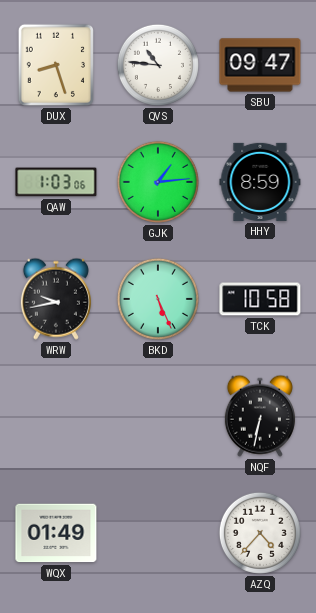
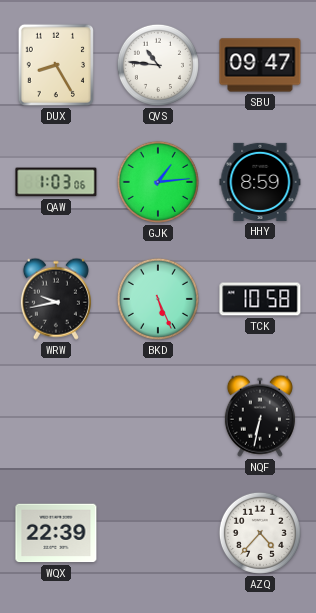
DUX: 8:27 -> 8:25 (56, 65)
WQX: 01:49 -> 22:39 (56, 533)
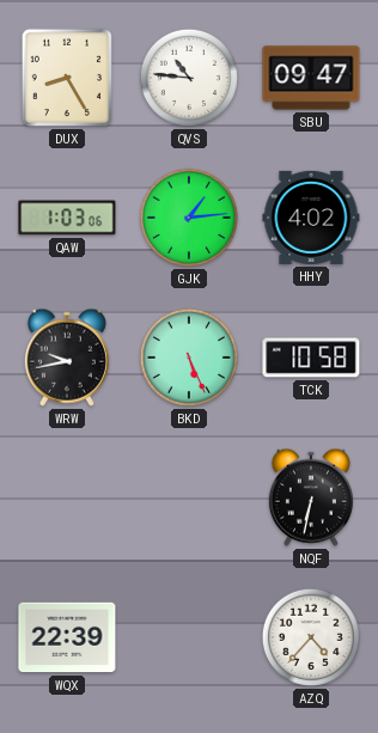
HHY: 8:59 -> 4:02 (311, 218)
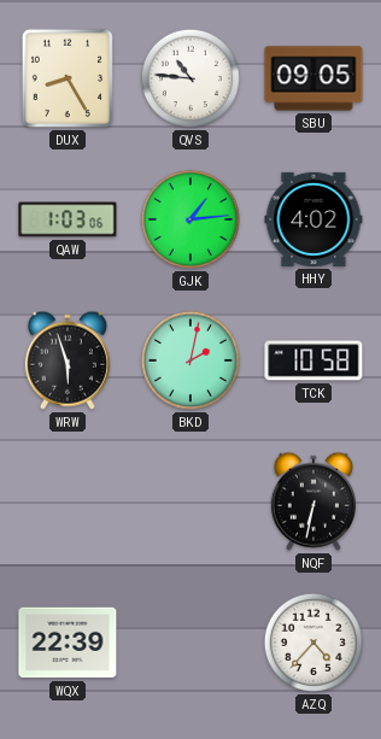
SBU: 09:47 -> 09:05 (313, 78)
WRW: 9:43 -> 5:57 (68, 360)
BKD: 5:26 -> 2:02 (190, 360)
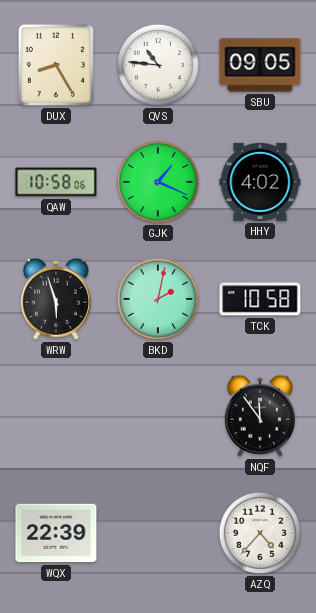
QAW: 1:03 -> 10:58 (56, 182)
GJK: 1:14 -> 1:19 (158, 182)
NQF: 6:32 -> 11:54 (260, 416)
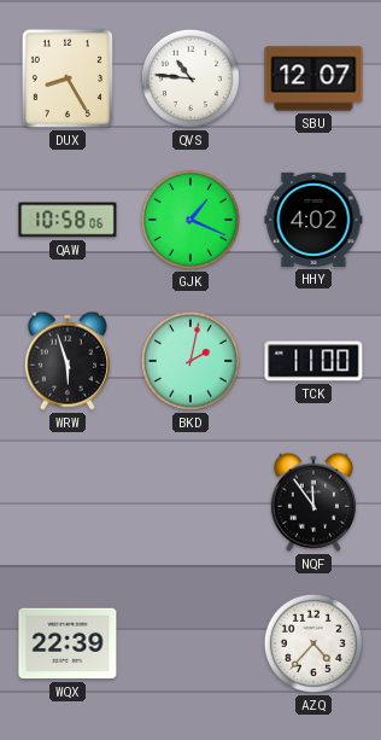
SBU: 09:05 -> 12:07 (313, 78)
TCK: 10:58 -> 11:00 (313, 361)
